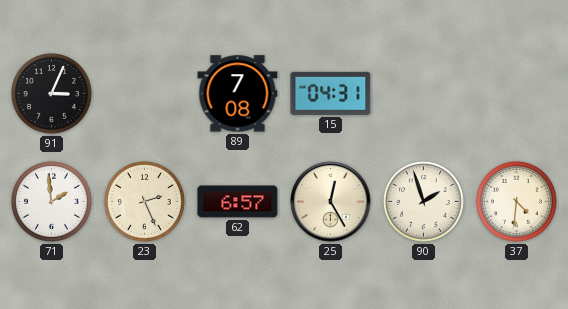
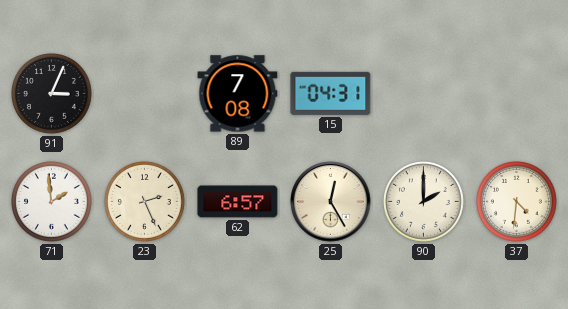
90: 1:57 -> 2:00 (424, 202)
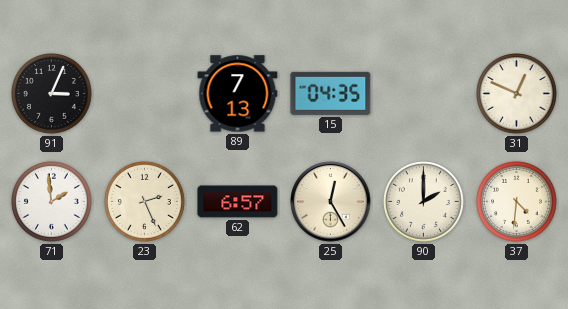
89: 7:08 -> 7:13 (238, 94)
15: 04:31 -> 04:35 (331, 93)
31: none -> 12:49 (517, 94)
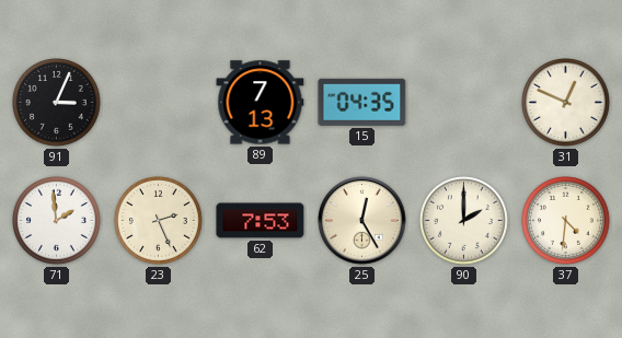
62: 6:57 -> 7:53 (261, 221)
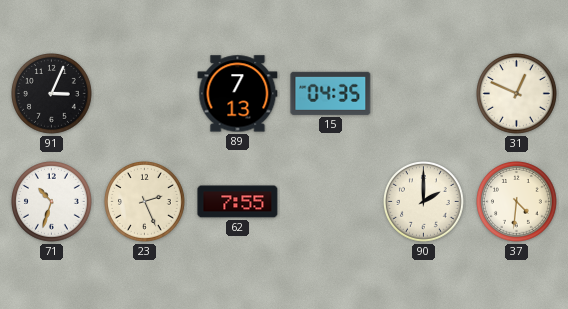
71: 1:59 -> 10:33 (52, 202)
62: 7:53 -> 7:55 (238, 202)
25: 12:25 -> none (362, 221)
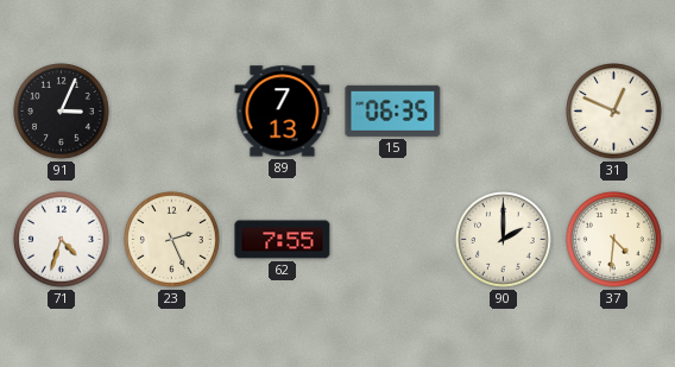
15: 04:35 -> 06:35 (393, 110)
71: 10:33 -> 4:33 (62, 240)
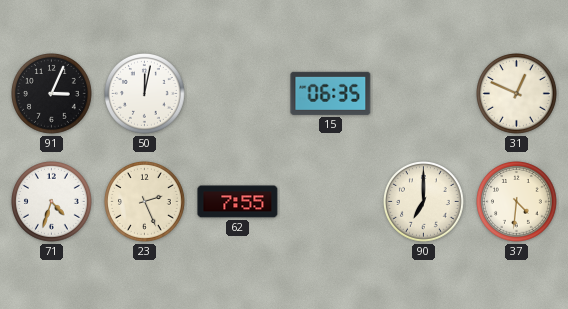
50: none -> 12:02 (145, 94)
89: 7:13 -> none (283, 112)
90: 2:00 -> 7:00 (424, 202)
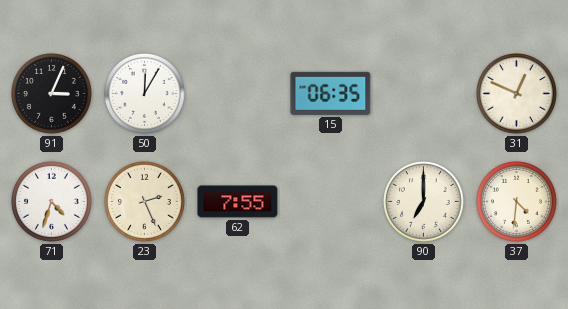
50: 12:02 -> 12:05 (145, 94)
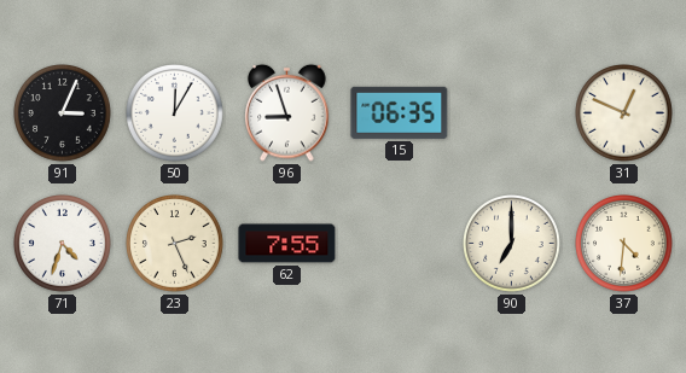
96: none -> 8:57 (287, 112)
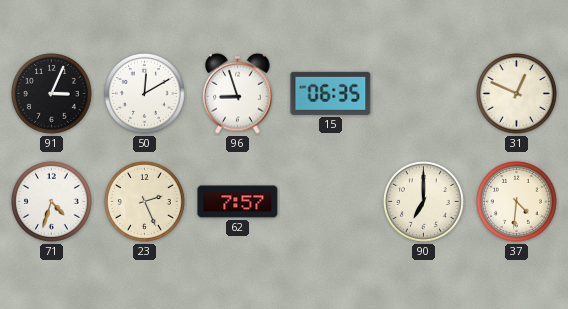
50: 12:05 -> 12:10 (145, 94)
62: 7:55 -> 7:57 (238, 202)
